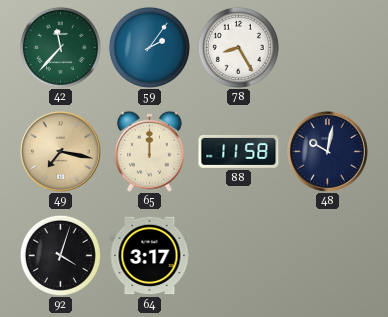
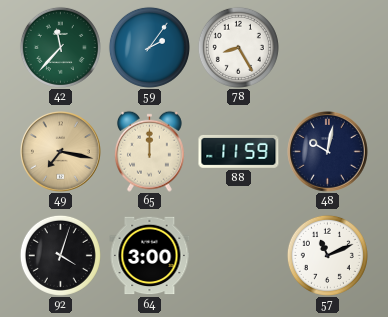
88: 11:58 -> 11:59 (239, 151)
64: 3:17 -> 3:00 (150, 256)
57: none -> 11:11 (327, 255)
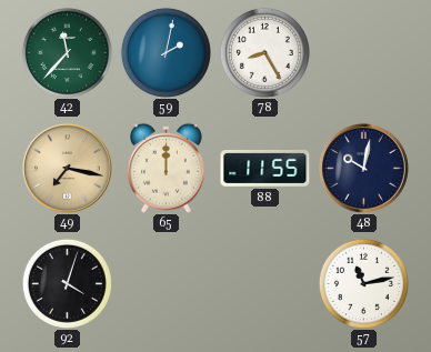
59: 2:06 -> 2:02 (166, 52)
88: 11:59 -> 11:55 (265, 168)
64: 3:00 -> none (150, 256)
57: 11:11 -> 11:13 (363, 283)
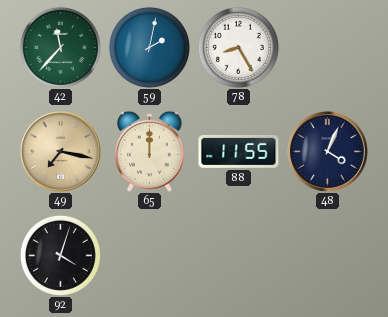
48: 10:02 -> 4:04 (328, 152)
57: 11:13 -> none (363, 283)
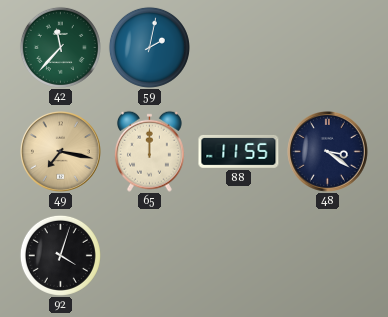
78: 8:25 -> none (238, 47)
48: 4:04 -> 3:21 (328, 152)
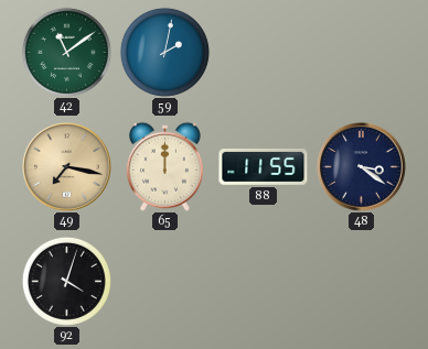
42: 11:37 -> 11:09 (66, 52)
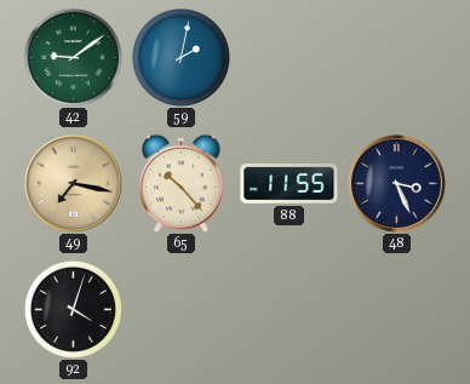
42: 11:09 -> 9:09 (73, 57)
65: 12:00 -> 10:23 (180, 183)
48: 3:21 -> 3:26 (397, 184)
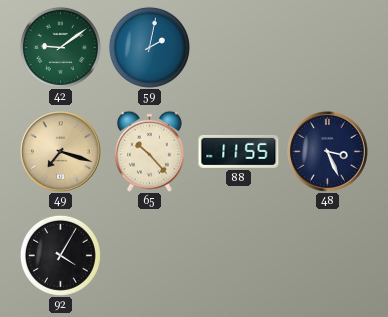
49: 7:17 -> 7:18 (61, 152)
92: 4:03 -> 4:05 (60, 255)
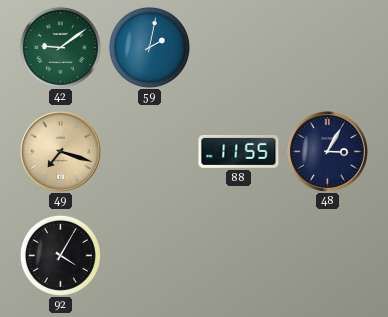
65: 10:23 -> none (149, 151)
48: 3:26 -> 3:05 (328, 152)
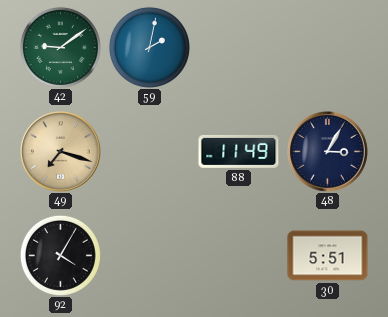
88: 11:55 -> 11:49 (239, 151)
30: none -> 5:51 (328, 256)
